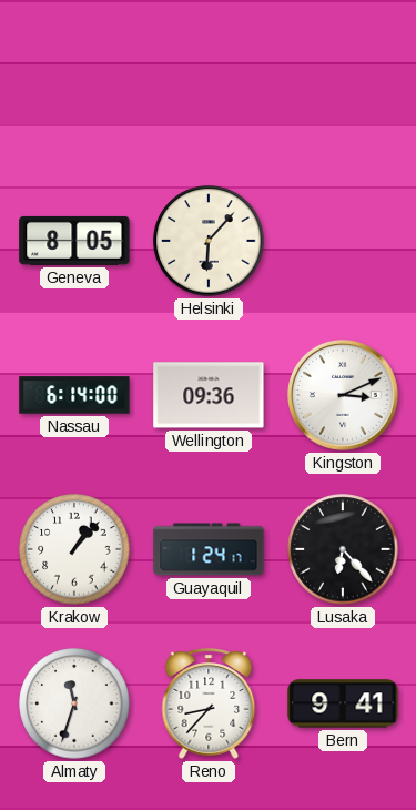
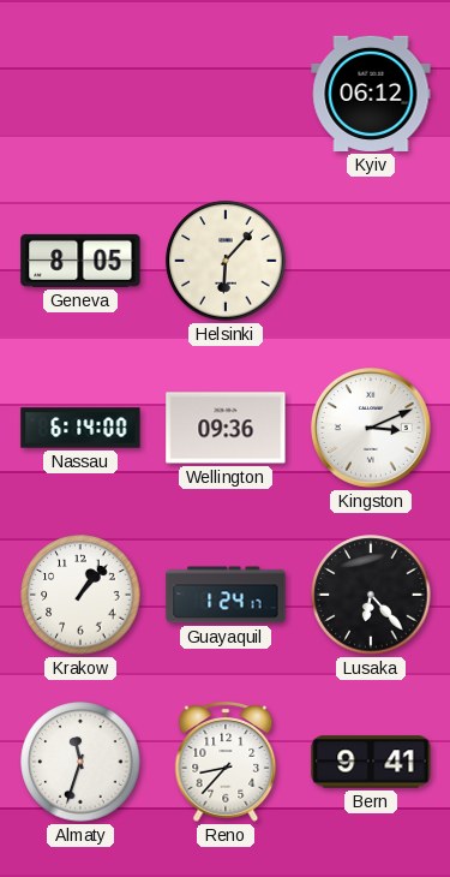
Kyiv: none -> 06:12 (371, 94)
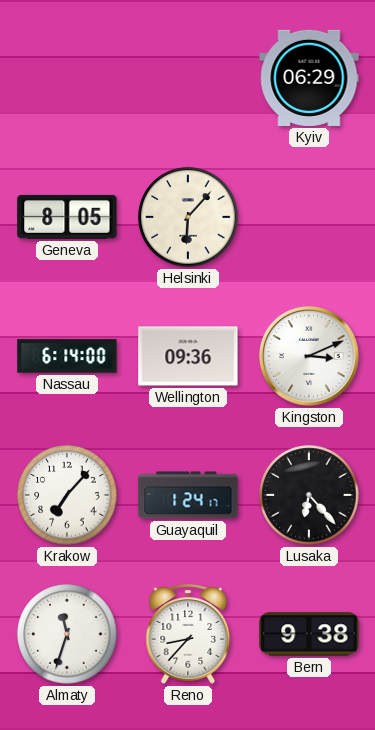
Kyiv: 06:12 -> 06:29 (309, 78)
Krakow: 1:07 -> 7:07 (67, 495)
Bern: 9:41 -> 9:38 (309, 634)
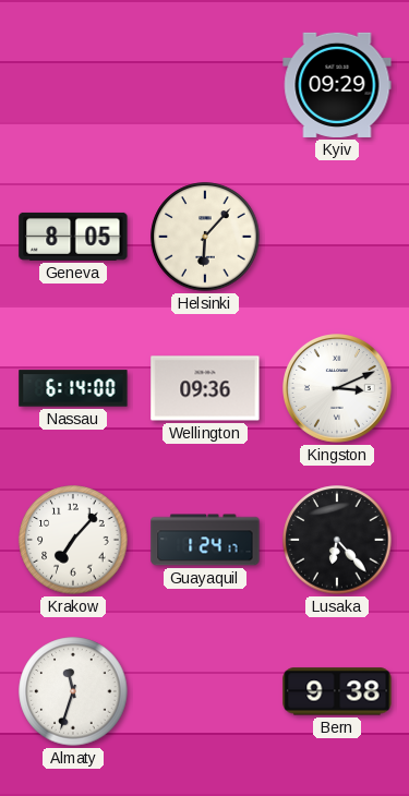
Kyiv: 06:29 -> 09:29 (337, 85)
Reno: 8:37 -> none (188, 634)
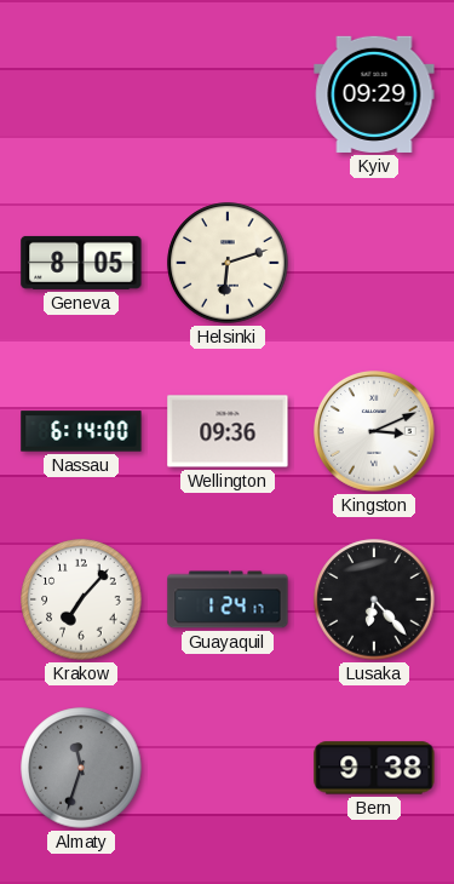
Helsinki: 6:07 -> 6:12 (228, 263)
Almaty dial: white -> grey (81, 768)
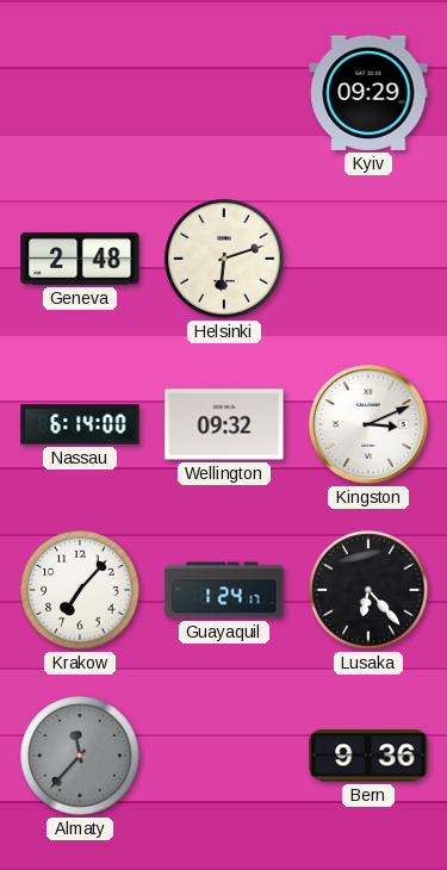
Geneva: 8:05 -> 2:48 (80, 259)
Wellington: 09:36 -> 09:32 (224, 424)
Almaty: 11:33 -> 11:37 (80, 756)
Bern: 9:38 -> 9:36 (368, 756)
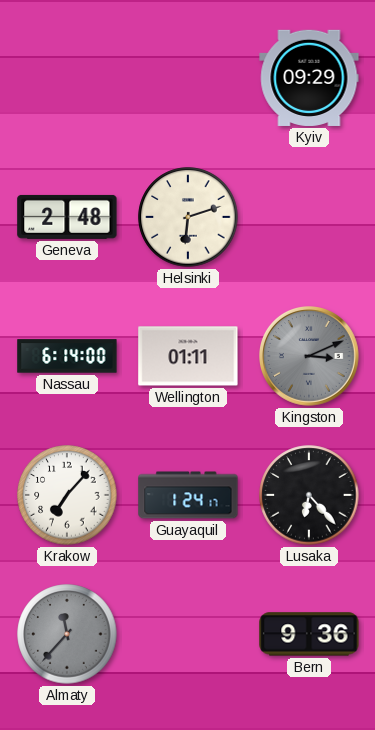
Wellington: 09:32 -> 01:11 (188, 356)
Kingston dial: white -> grey (310, 357)
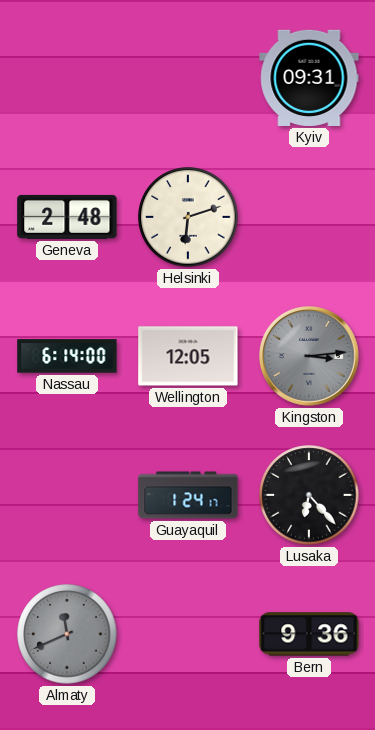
Kyiv: 09:29 -> 09:31 (309, 78)
Wellington: 01:11 -> 12:05 (188, 356)
Kingston: 3:11 -> 3:14 (310, 357)
Krakow: 7:07 -> none (67, 495)
Almaty: 11:37 -> 11:41 (67, 634)
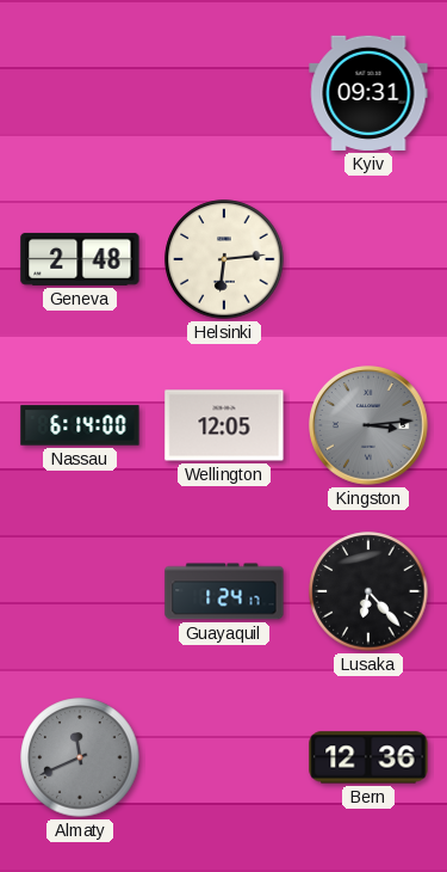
Helsinki: 6:12 -> 6:14 (224, 259)
Bern: 9:36 -> 12:36 (368, 757)
